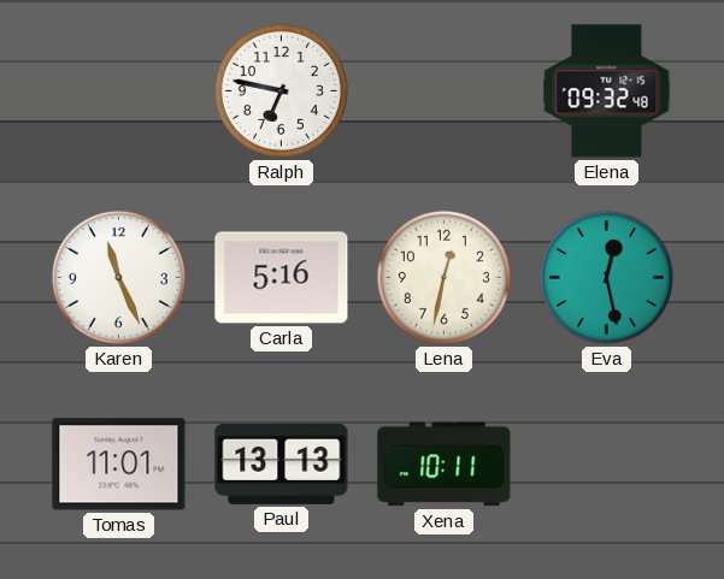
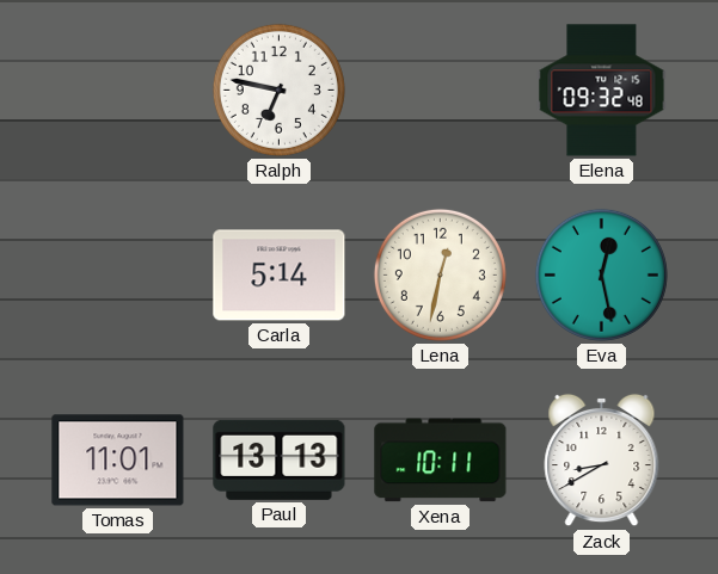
Karen: 11:26 -> none (118, 277)
Carla: 5:16 -> 5:14 (280, 276)
Zack: none -> 8:40 (602, 461)
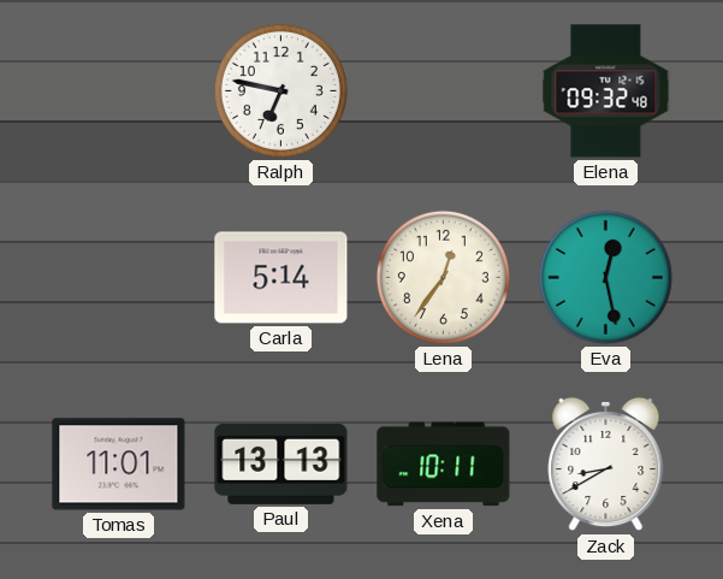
Lena: 12:32 -> 12:36 (443, 277)
